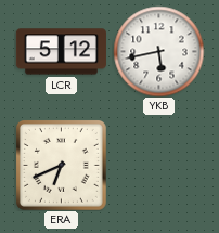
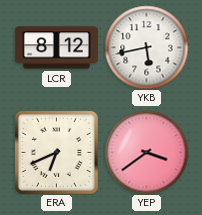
LCR: 5:12 -> 8:12 (56, 48)
YEP: none -> 3:39 (146, 152)
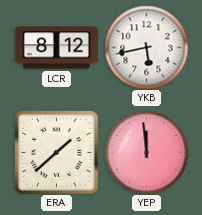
ERA: 6:41 -> 1:38 (56, 152)
YEP: 3:39 -> 11:59 (146, 152)
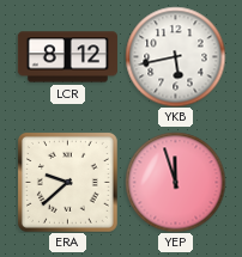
ERA: 1:38 -> 9:38 (67, 182)
YEP: 11:59 -> 11:57 (175, 182)
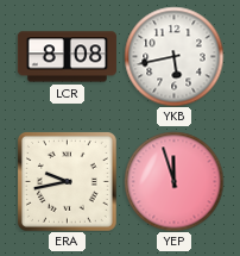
LCR: 8:12 -> 8:08 (67, 57)
ERA: 9:38 -> 9:43 (67, 181)
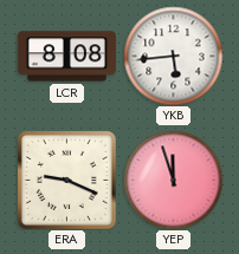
YKB: 5:43 -> 5:44 (173, 56)
ERA: 9:43 -> 9:19 (66, 180)
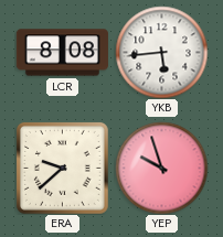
ERA: 9:19 -> 9:38 (62, 168)
YEP: 11:57 -> 9:57 (161, 168)
